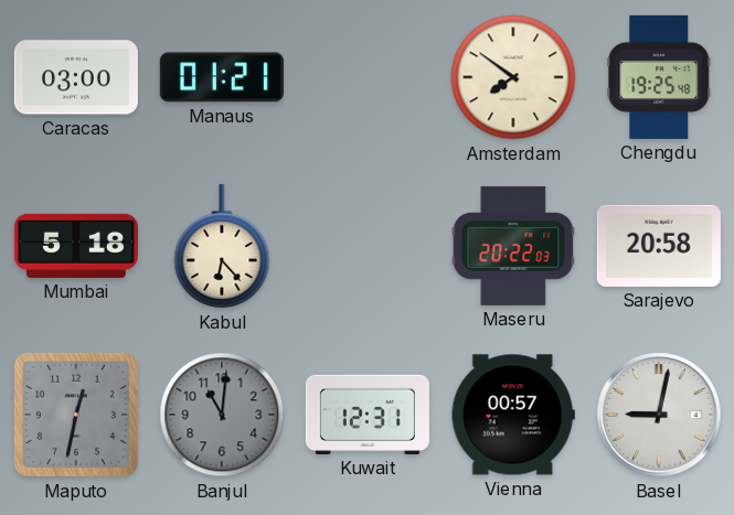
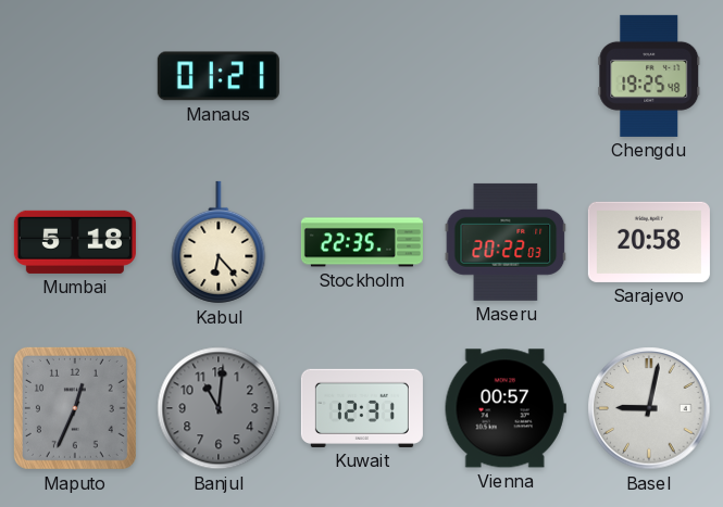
Caracas: 03:00 -> none (76, 77)
Amsterdam: 7:51 -> none (513, 77)
Stockholm: none -> 22:35 (362, 242)
Maputo: 12:32 -> 12:34 (75, 408)
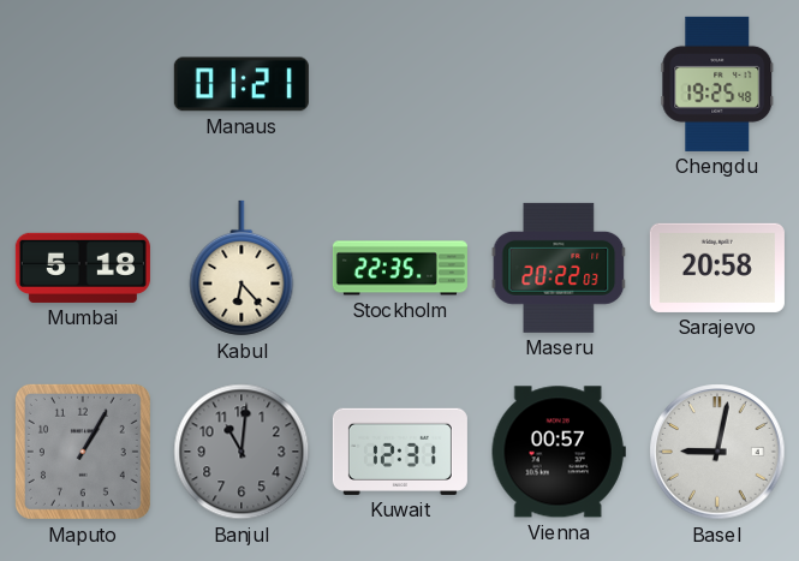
Maputo: 12:34 -> 1:05 (83, 452)
